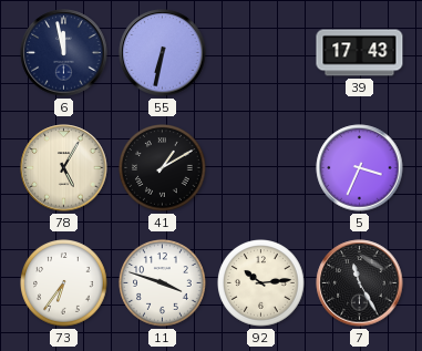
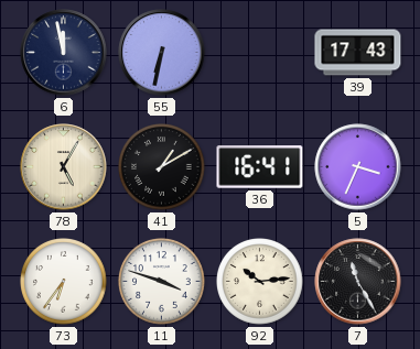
36: none -> 16:41 (260, 167)
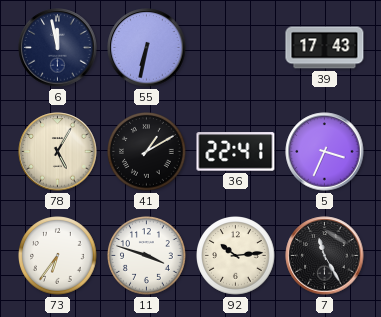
36: 16:41 -> 22:41 (236, 152)
